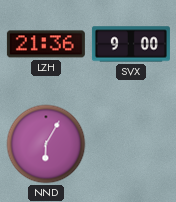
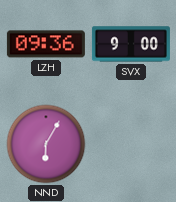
LZH: 21:36 -> 09:36 (46, 44)
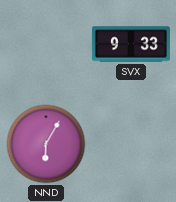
LZH: 09:36 -> none (46, 44)
SVX: 9:00 -> 9:33 (131, 44)
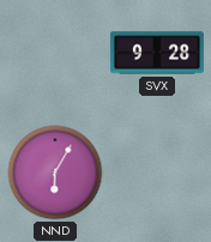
SVX: 9:33 -> 9:28 (157, 53)
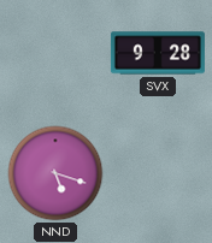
NND: 6:05 -> 5:18 (55, 173)
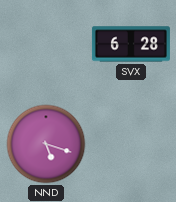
SVX: 9:28 -> 6:28 (131, 44)
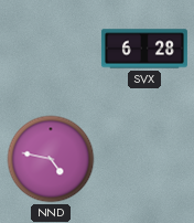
NND: 5:18 -> 4:47 (51, 159)
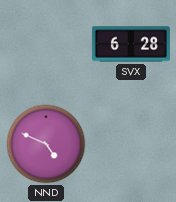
NND: 4:47 -> 4:49 (46, 144)
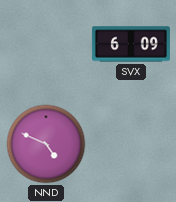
SVX: 6:28 -> 6:09 (131, 44)
